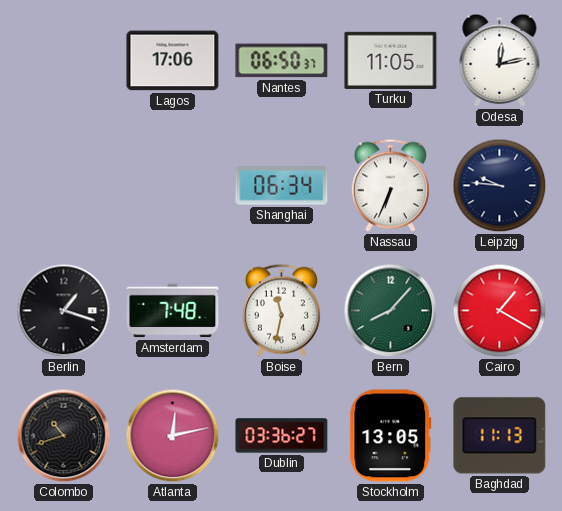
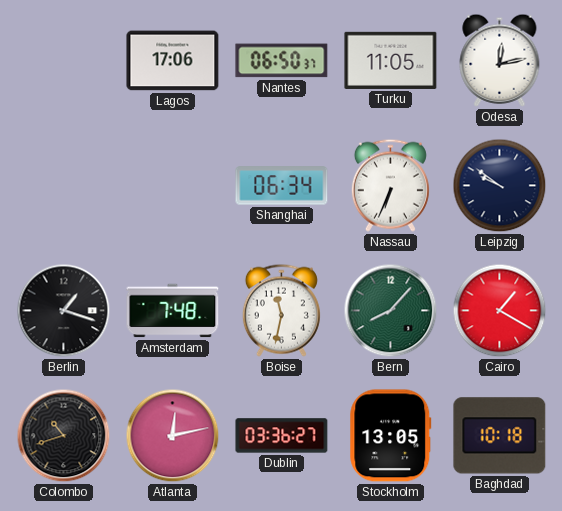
Leipzig: 9:46 -> 9:51 (500, 186)
Baghdad: 11:13 -> 10:18 (500, 436)
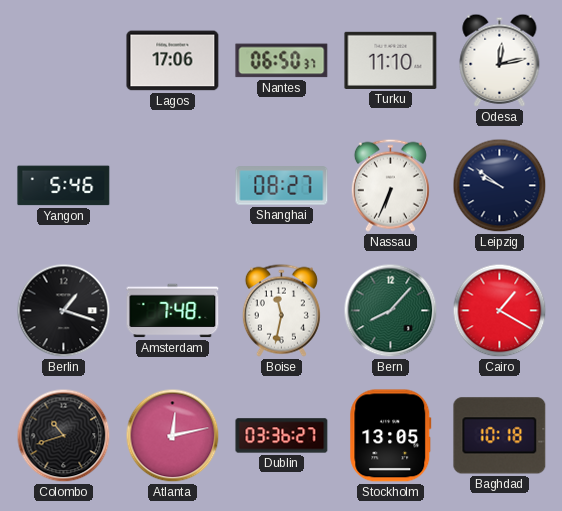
Turku: 11:05 -> 11:10 (391, 60)
Yangon: none -> 5:46 (64, 186)
Shanghai: 06:34 -> 08:27 (282, 186)
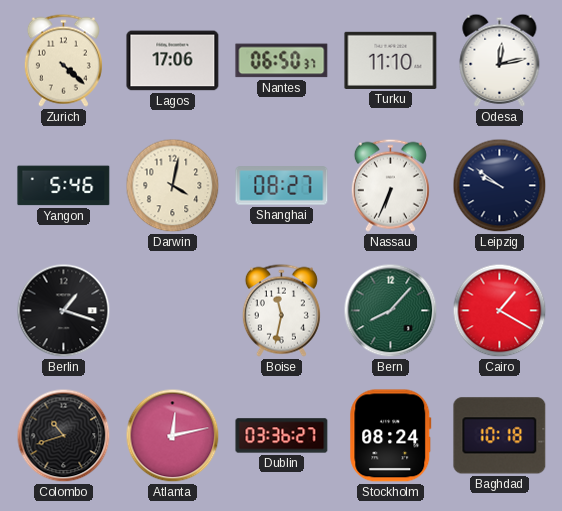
Zurich: none -> 4:22 (63, 60)
Darwin: none -> 4:02 (173, 186)
Amsterdam: 7:48 -> none (173, 311)
Stockholm: 13:05 -> 08:24 (391, 436)
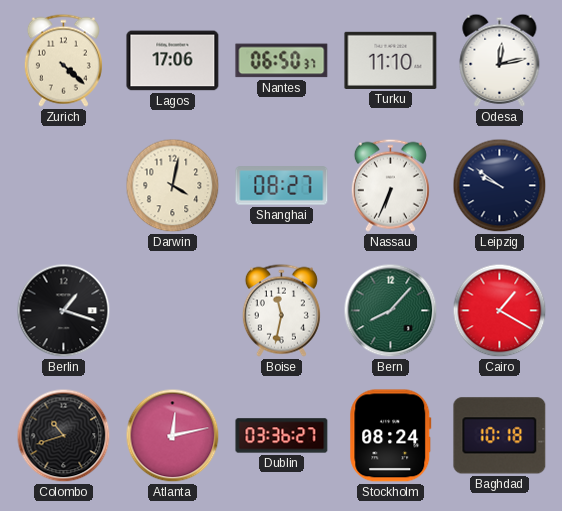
Yangon: 5:46 -> none (64, 186)
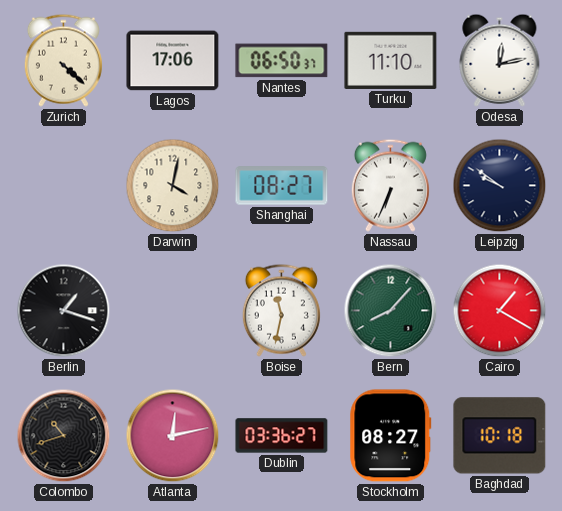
Stockholm: 08:24 -> 08:27 (391, 436)
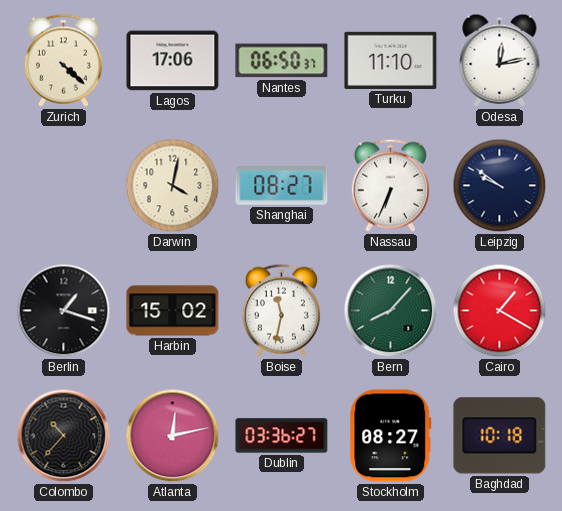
Harbin: none -> 15:02 (173, 311)
Colombo: 10:42 -> 10:37 (64, 436)
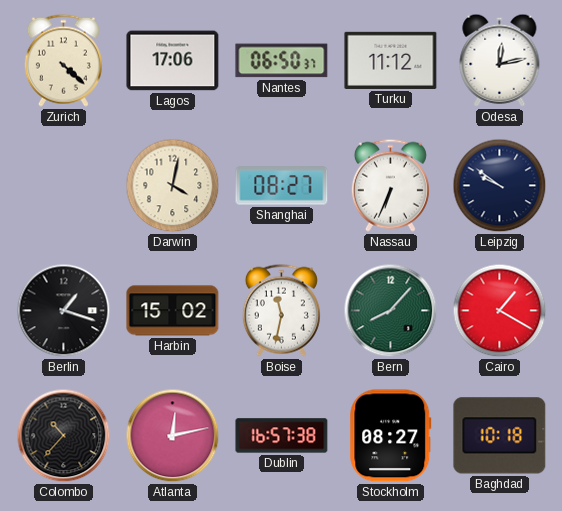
Turku: 11:10 -> 11:12 (391, 60)
Dublin: 03:36 -> 16:57 (282, 436)
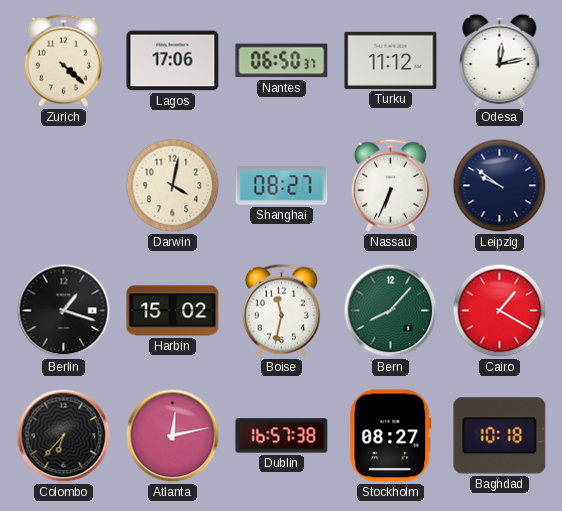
Colombo: 10:37 -> 6:37 (64, 436)
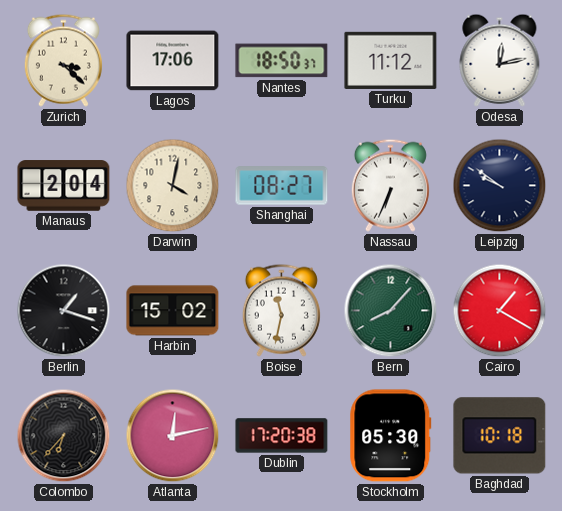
Zurich: 4:22 -> 3:22 (63, 60)
Nantes: 06:50 -> 18:50 (282, 61)
Manaus: none -> 2:04 (64, 186)
Dublin: 16:57 -> 17:20 (282, 436)
Stockholm: 08:27 -> 05:30 (391, 436)
